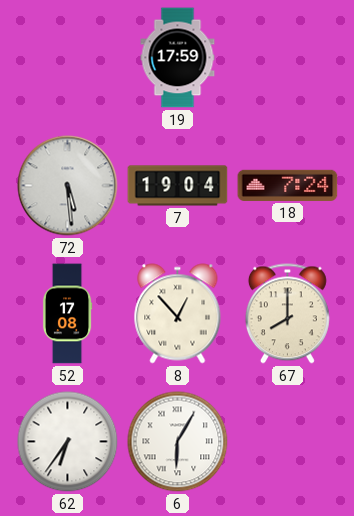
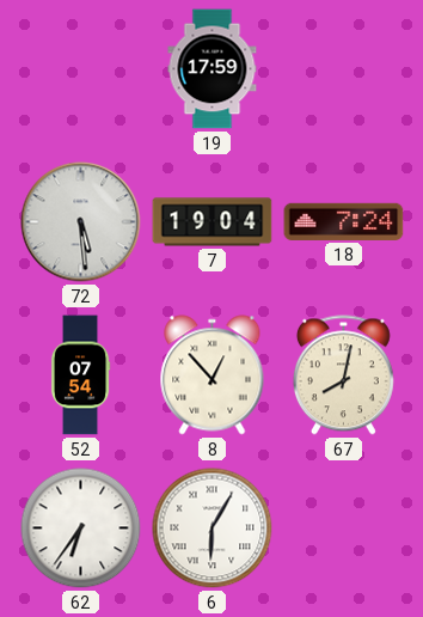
52: 17:08 -> 07:54 (80, 375)
67: 8:00 -> 8:02 (343, 375)
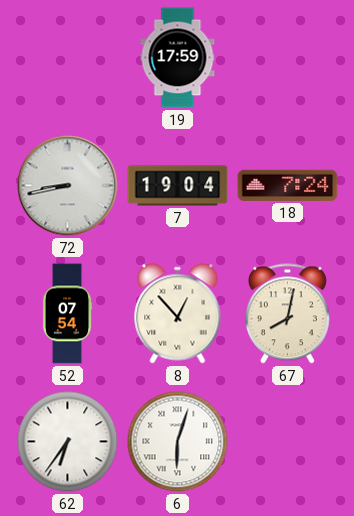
72: 5:29 -> 8:43 (68, 186)
6: 6:05 -> 6:03 (178, 442)
